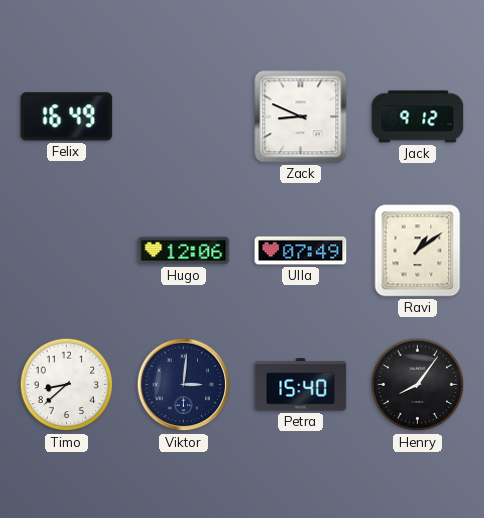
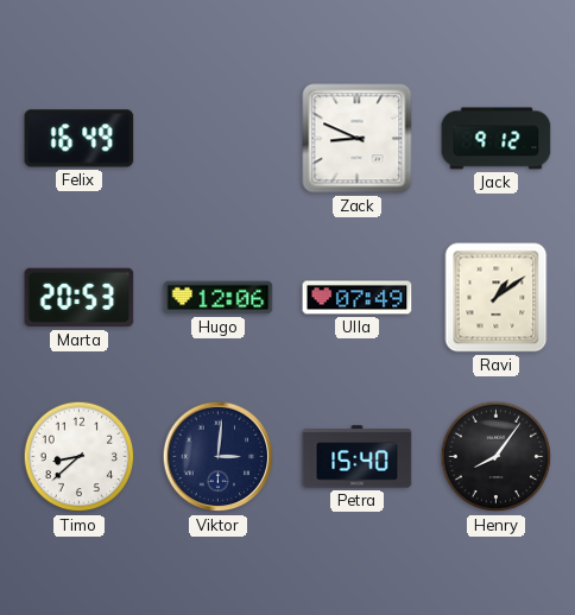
Marta: none -> 20:53 (80, 298)
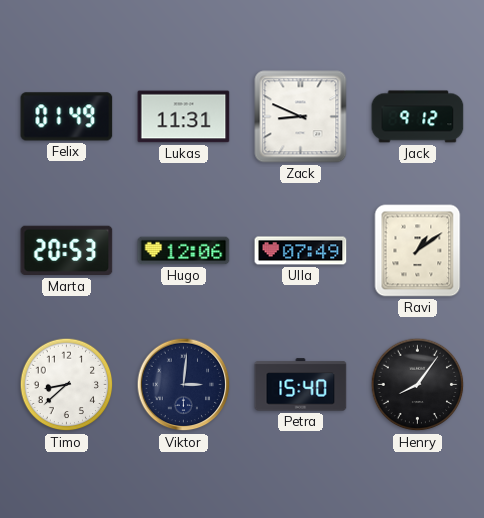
Felix: 16:49 -> 01:49 (67, 117)
Lukas: none -> 11:31 (184, 117)
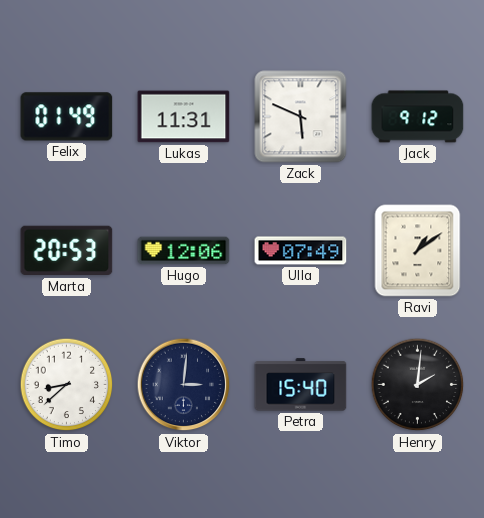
Zack: 8:49 -> 5:49 (301, 117)
Henry: 8:06 -> 2:01 (418, 385)
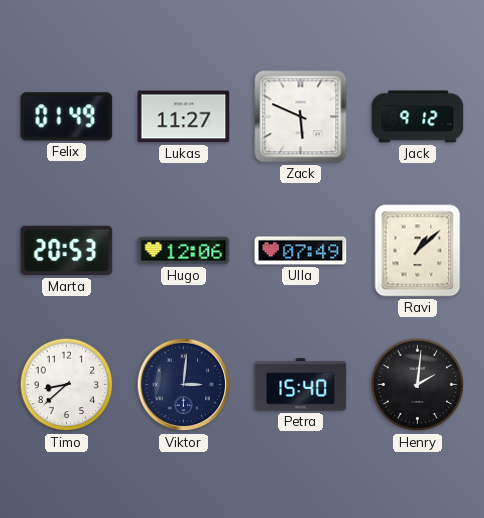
Lukas: 11:31 -> 11:27 (184, 117)
Ravi: 1:09 -> 1:08 (418, 251)
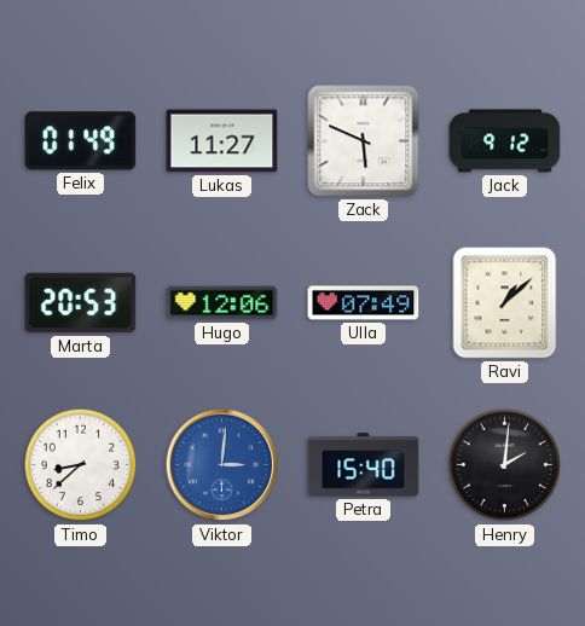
Viktor dial: navy -> blue (222, 465)
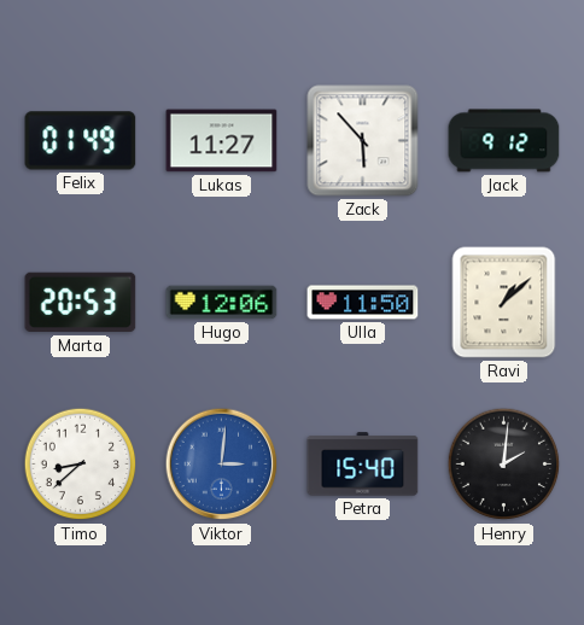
Zack: 5:49 -> 5:53 (363, 141)
Ulla: 07:49 -> 11:50 (363, 303)
